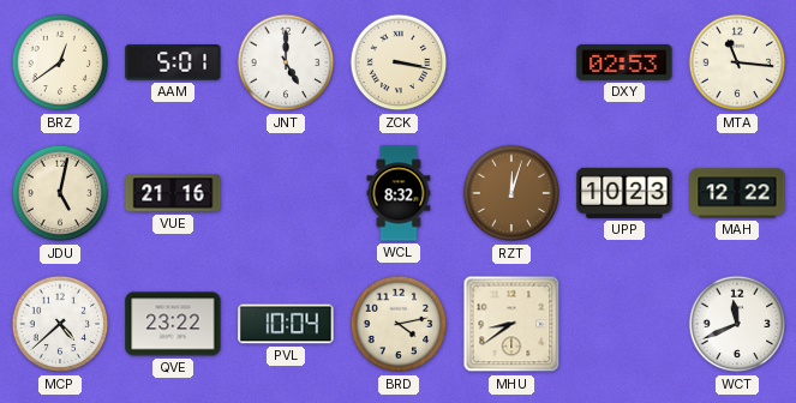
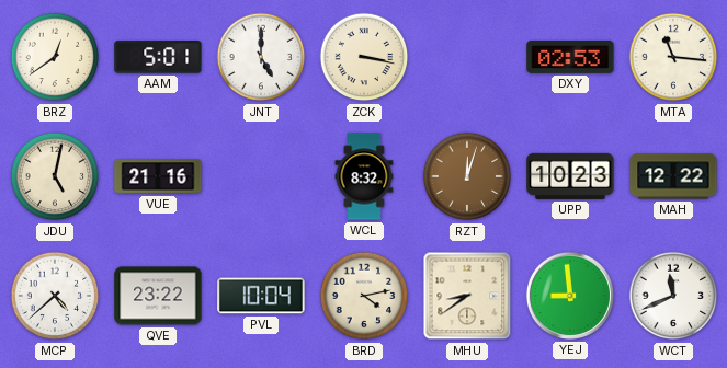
YEJ: none -> 8:59 (570, 296)
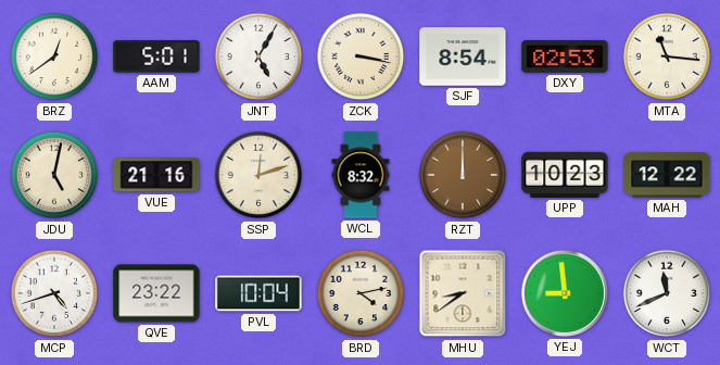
JNT: 5:00 -> 5:05 (258, 56)
SJF: none -> 8:54 (463, 56)
SSP: none -> 12:12 (258, 175)
RZT: 12:03 -> 12:00 (463, 175)
MCP: 4:38 -> 4:42 (54, 293)
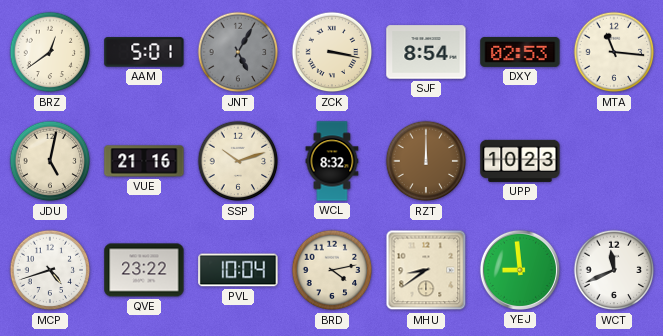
JNT dial: white -> grey (238, 52)
SSP: 12:12 -> 10:12 (238, 161)
MAH: 12:22 -> none (667, 175)
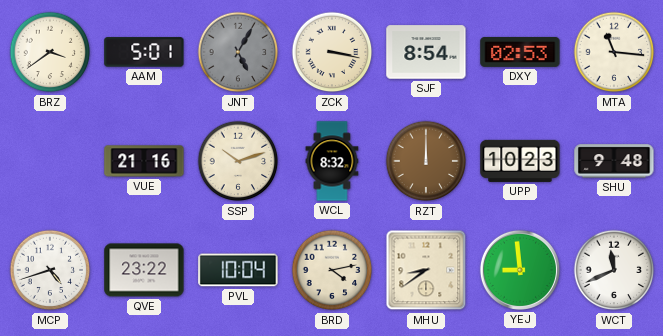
BRZ: 12:39 -> 3:39 (50, 52)
JDU: 5:02 -> none (50, 161)
SHU: none -> 9:48 (614, 161)
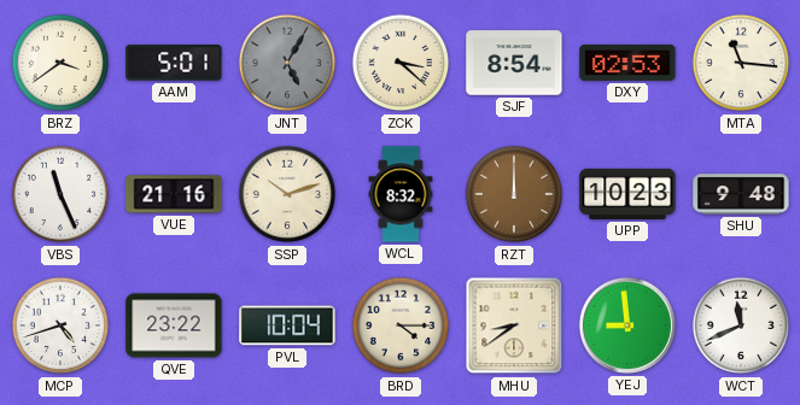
ZCK: 3:17 -> 3:22 (401, 63)
VBS: none -> 11:26 (60, 194)
BRD: 4:13 -> 4:15 (401, 325)
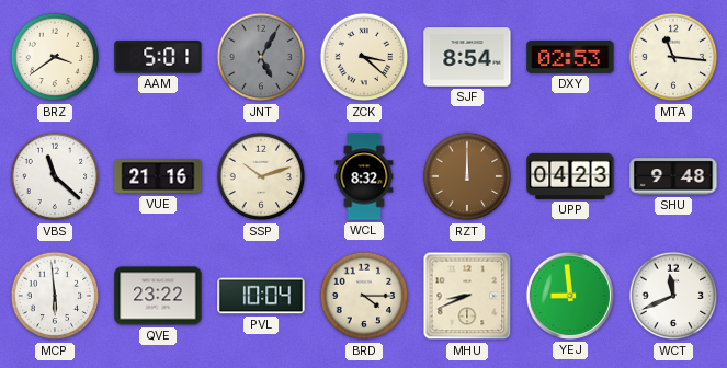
VBS: 11:26 -> 11:22 (55, 176)
UPP: 10:23 -> 04:23 (570, 176)
MCP: 4:42 -> 5:59 (55, 296)
MHU: 8:39 -> 8:41 (467, 296)
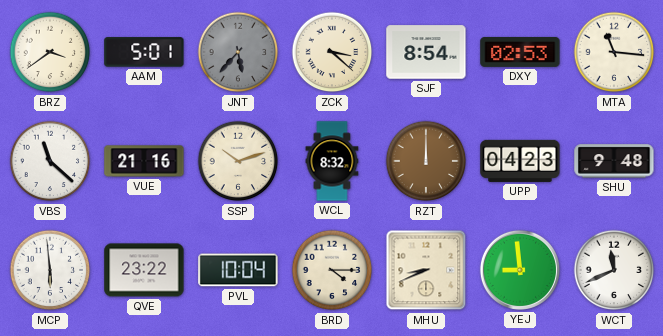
JNT: 5:05 -> 5:37 (238, 52)
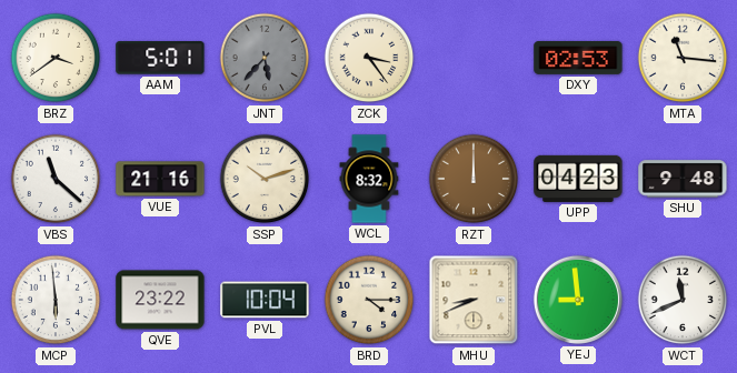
ZCK: 3:22 -> 3:24 (369, 58)
SJF: 8:54 -> none (426, 52)
